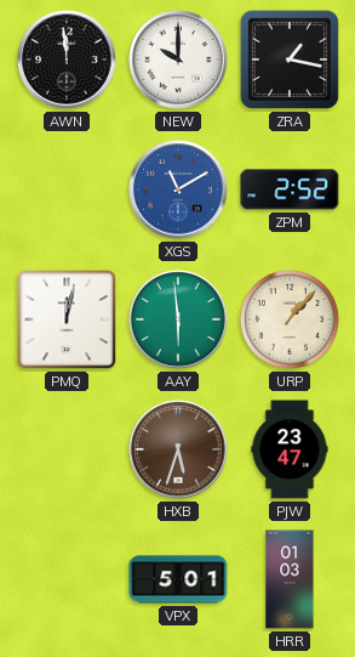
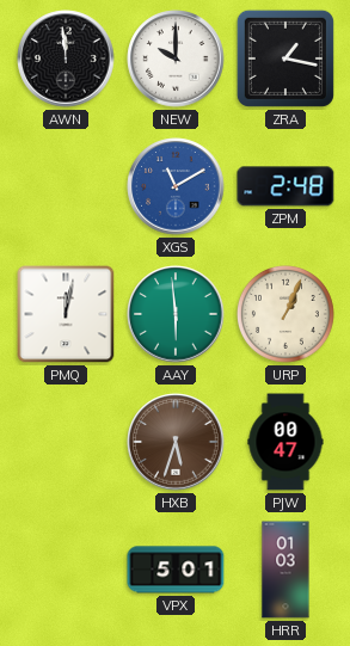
ZPM: 2:52 -> 2:48 (285, 186)
URP: 1:07 -> 1:04 (285, 314)
PJW: 23:47 -> 00:47 (285, 442)
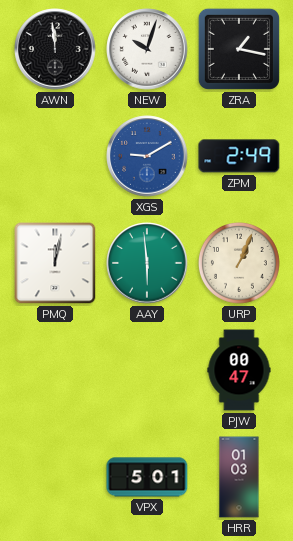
NEW: 10:00 -> 10:03 (147, 49)
XGS: 11:10 -> 9:10 (147, 156)
ZPM: 2:48 -> 2:49 (239, 156)
HXB: 5:33 -> none (176, 442)
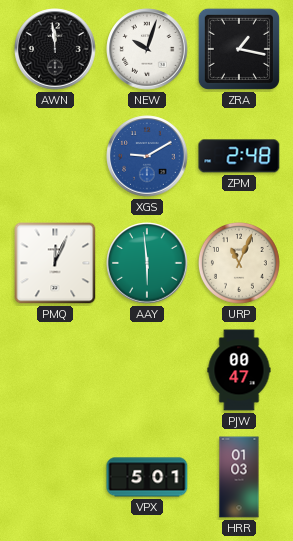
ZPM: 2:49 -> 2:48 (239, 156)
PMQ: 12:02 -> 12:04 (55, 263)
URP: 1:04 -> 11:04 (239, 263)
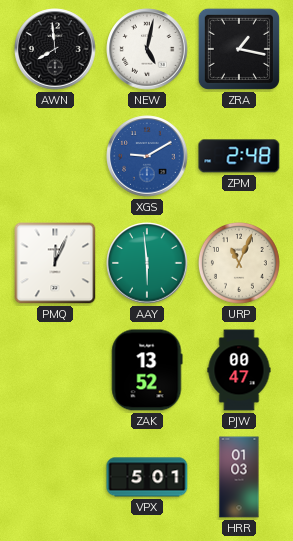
AWN: 11:59 -> 7:59 (55, 49)
NEW: 10:03 -> 5:02 (147, 49)
ZAK: none -> 13:52 (147, 370)
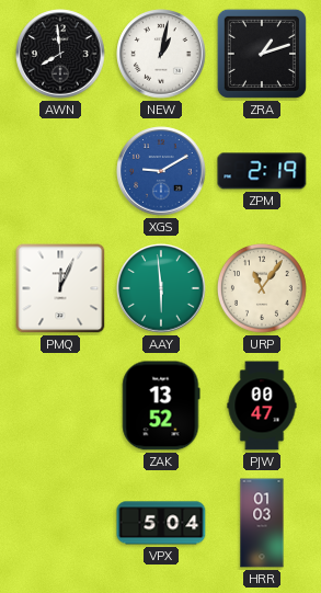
NEW: 5:02 -> 1:02 (161, 54)
ZRA: 1:17 -> 1:12 (262, 54)
ZPM: 2:48 -> 2:19 (262, 171)
URP: 11:04 -> 11:06 (262, 288)
VPX: 5:01 -> 5:04 (161, 523)
